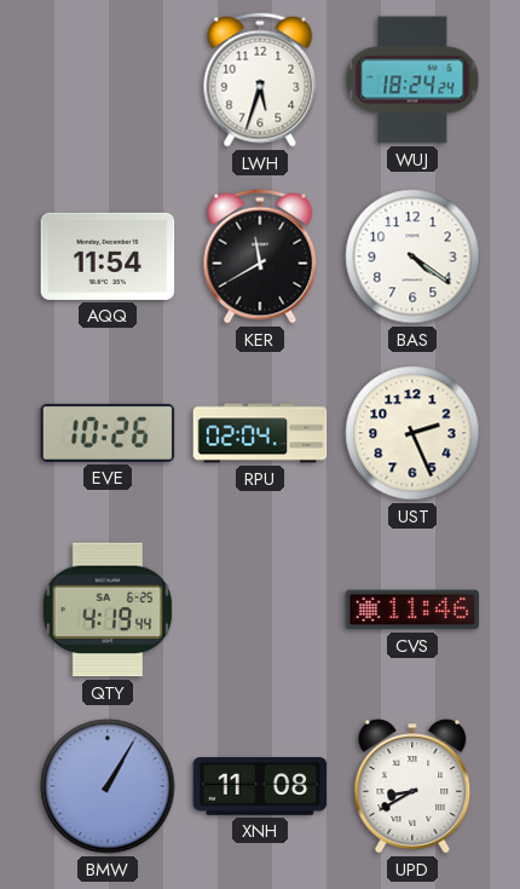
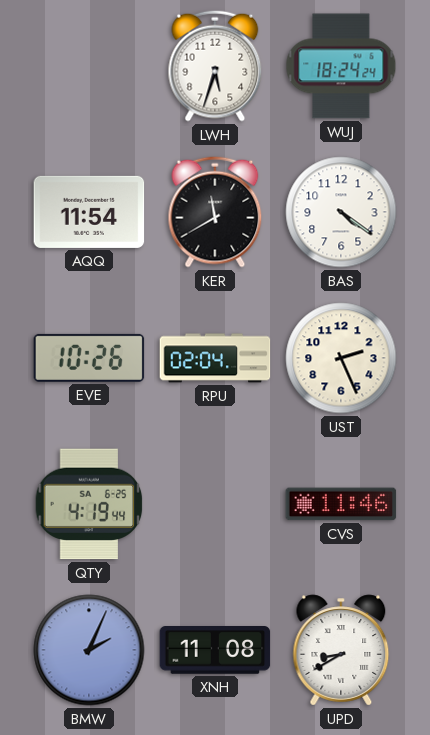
BMW: 1:05 -> 2:04 (89, 650)
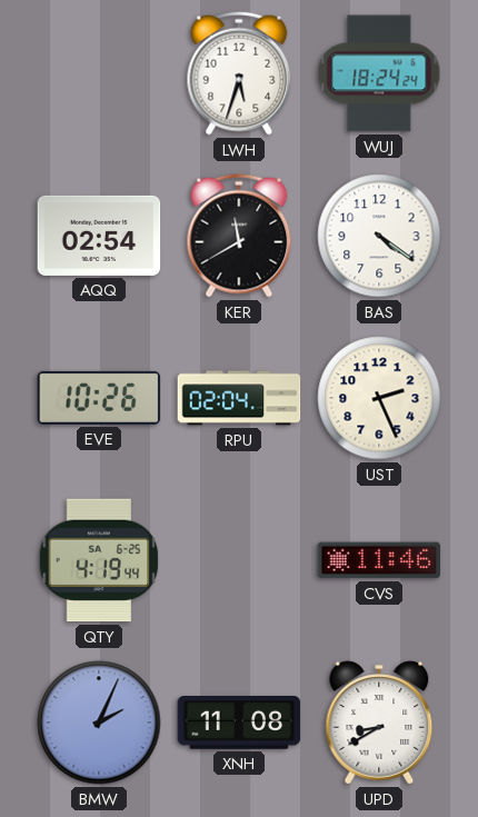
AQQ: 11:54 -> 02:54 (99, 236)
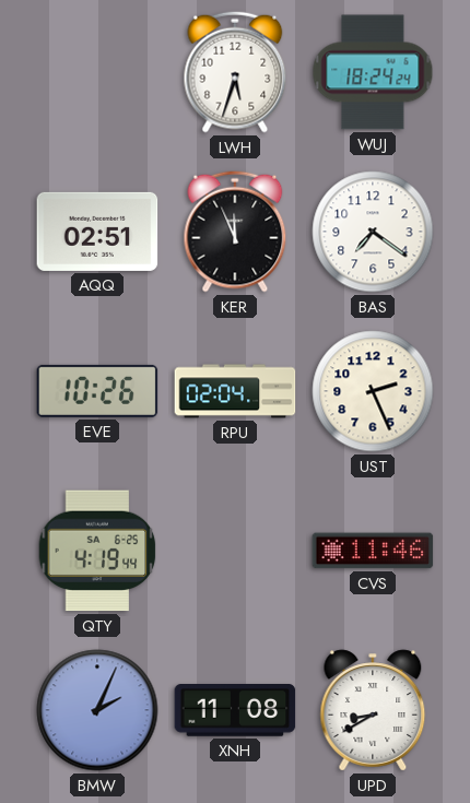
AQQ: 02:54 -> 02:51 (97, 232)
KER: 11:40 -> 11:56 (235, 232)
BAS: 4:21 -> 7:21 (373, 232)
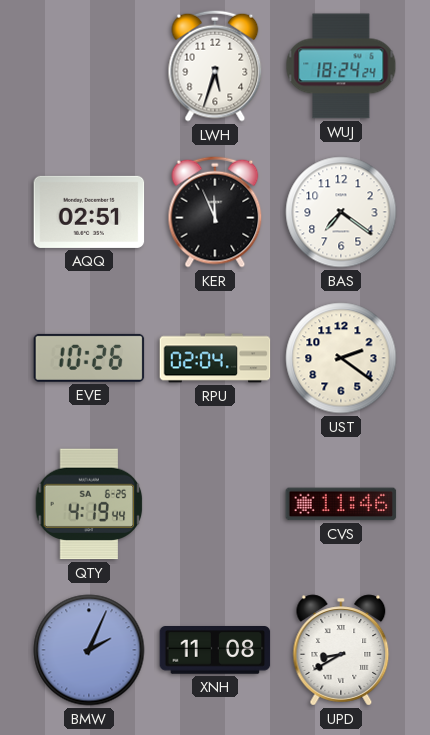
UST: 2:26 -> 2:21 (341, 358)
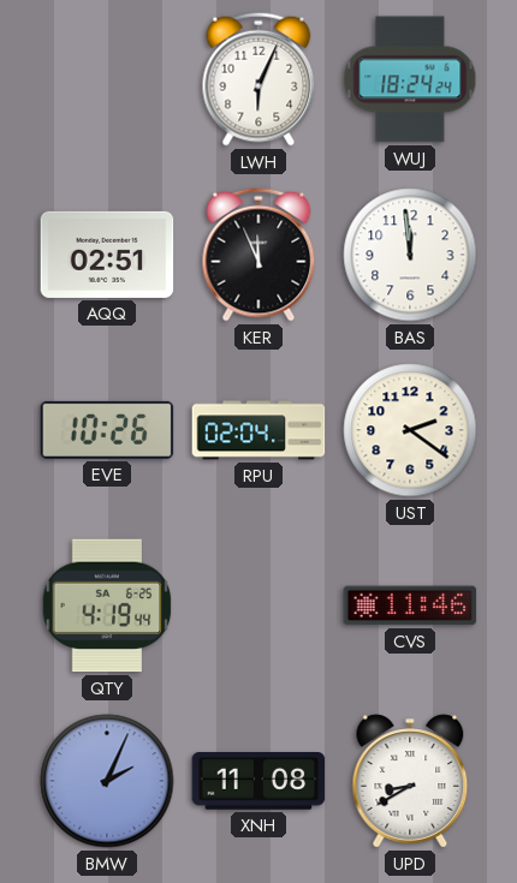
LWH: 5:33 -> 6:04 (258, 79)
BAS: 7:21 -> 11:59 (410, 255)
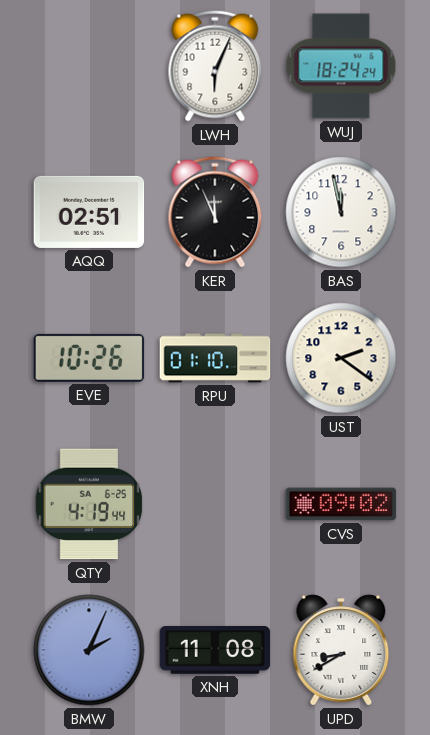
BAS: 11:59 -> 11:58 (341, 212)
RPU: 02:04 -> 01:10 (215, 358)
CVS: 11:46 -> 09:02 (341, 504)
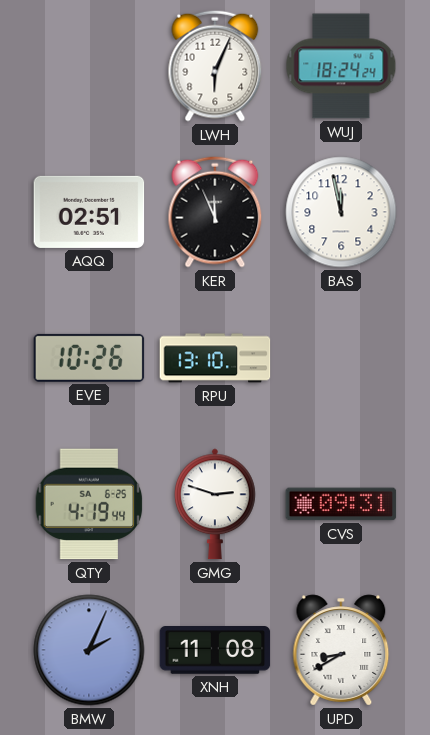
RPU: 01:10 -> 13:10 (215, 358)
UST: 2:21 -> none (341, 358)
GMG: none -> 2:48 (216, 504)
CVS: 09:02 -> 09:31 (341, 504)
